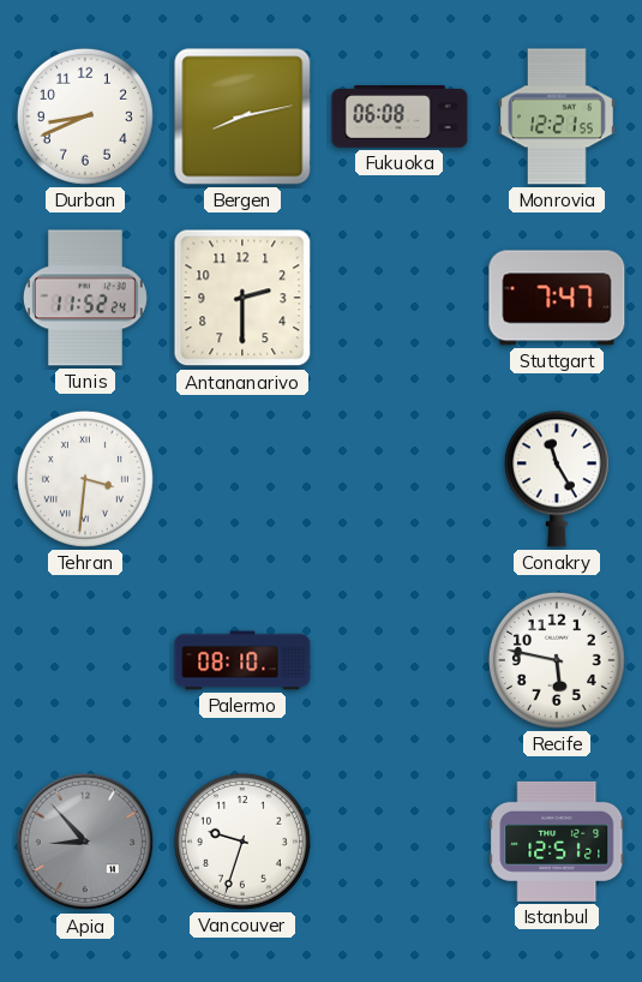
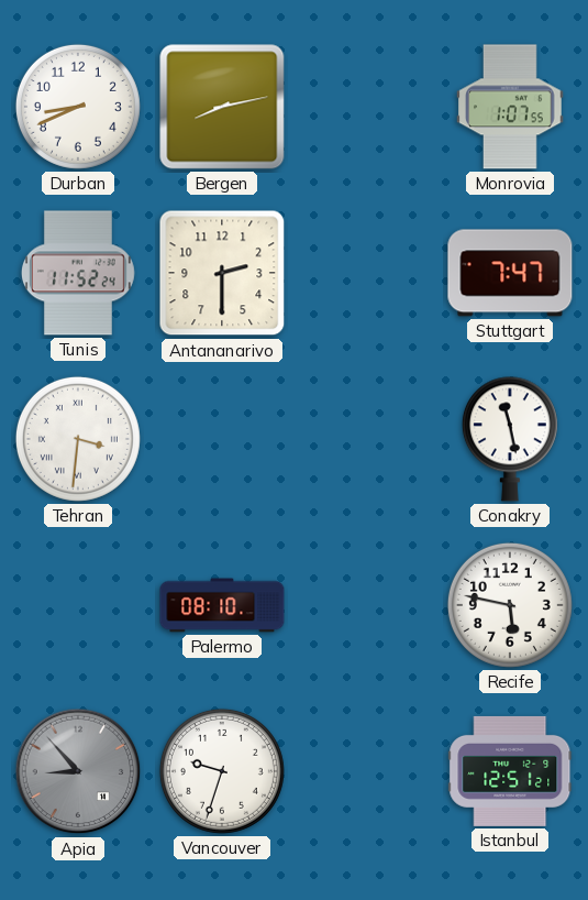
Fukuoka: 06:08 -> none (400, 118)
Monrovia: 12:21 -> 1:07 (511, 107)
Conakry: 11:25 -> 11:28 (510, 439)
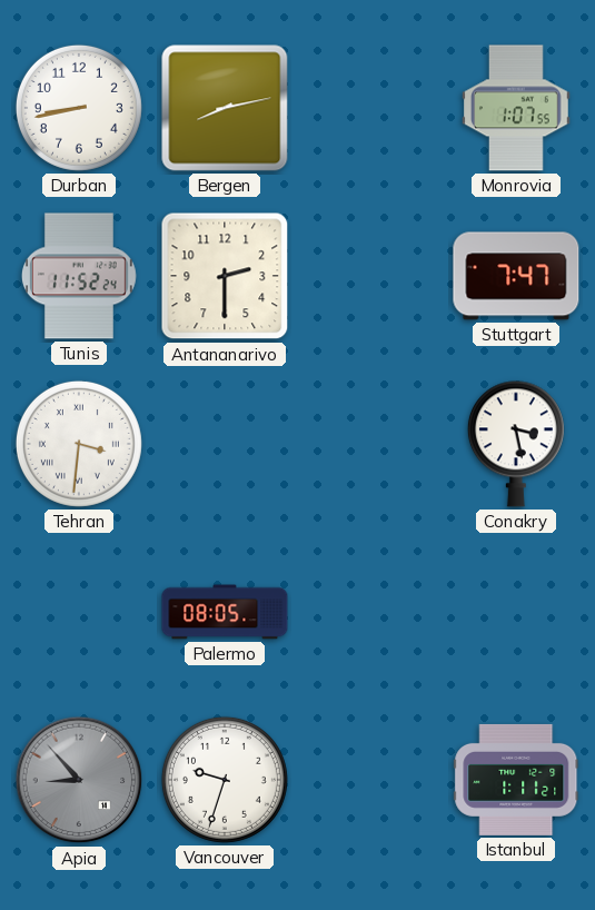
Durban: 8:41 -> 8:43 (79, 108)
Conakry: 11:28 -> 3:28 (516, 444)
Palermo: 08:10 -> 08:05 (225, 612)
Recife: 5:47 -> none (510, 605)
Istanbul: 12:51 -> 1:11 (516, 780)
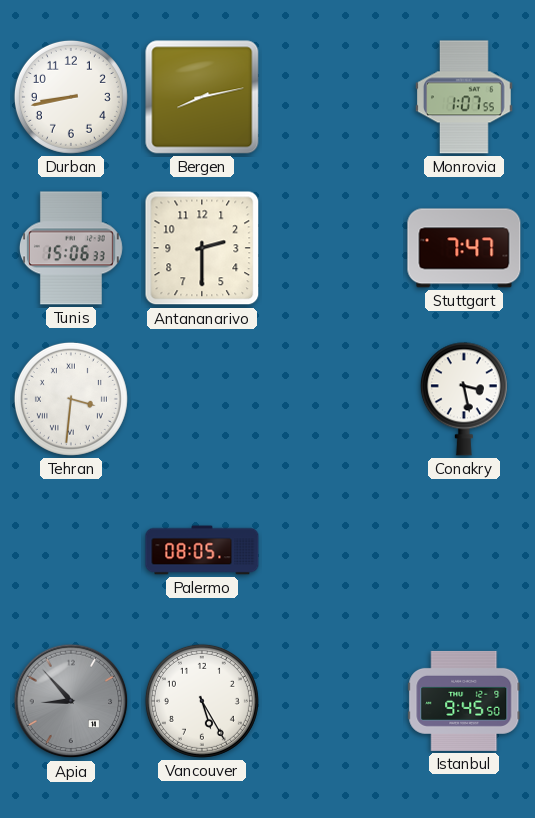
Tunis: 11:52 -> 15:06 (71, 248)
Vancouver: 9:33 -> 5:25 (202, 701)
Istanbul: 1:11 -> 9:45 (464, 701)
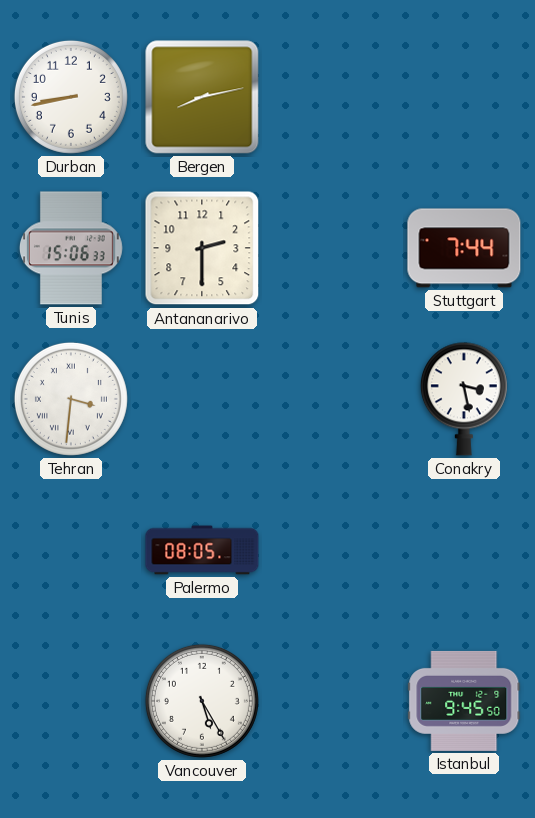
Monrovia: 1:07 -> none (465, 97)
Stuttgart: 7:47 -> 7:44 (464, 248)
Apia: 8:53 -> none (71, 701)
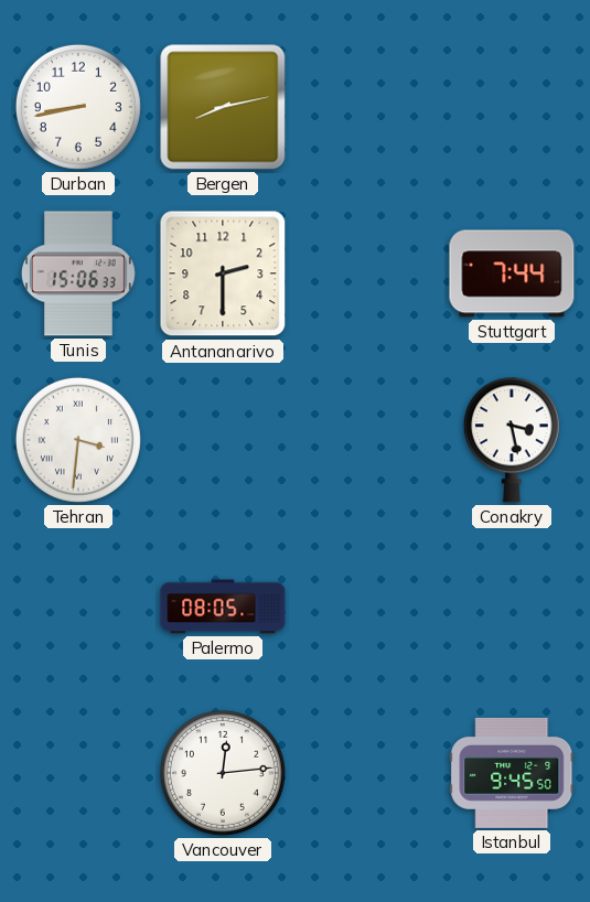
Vancouver: 5:25 -> 12:14 (223, 773)
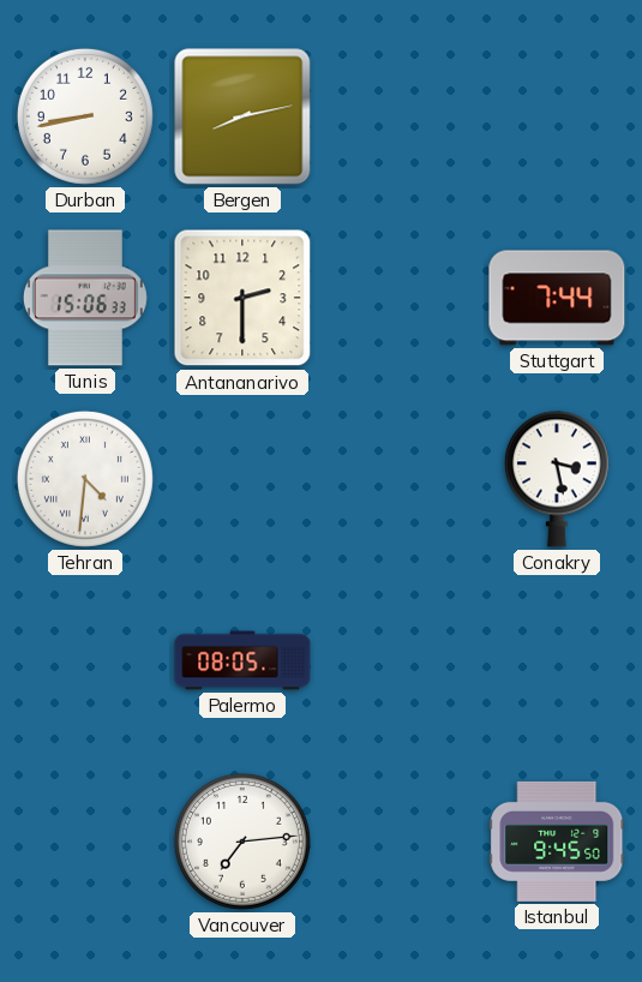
Tehran: 3:31 -> 4:31 (85, 479)
Vancouver: 12:14 -> 7:14 (242, 842)
